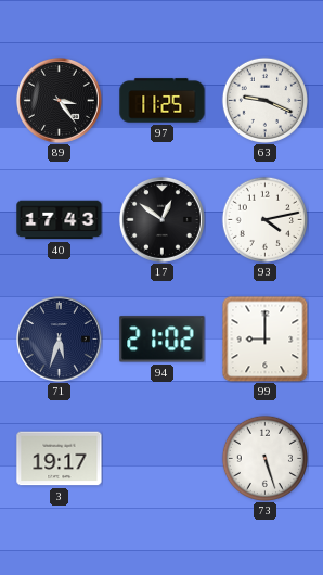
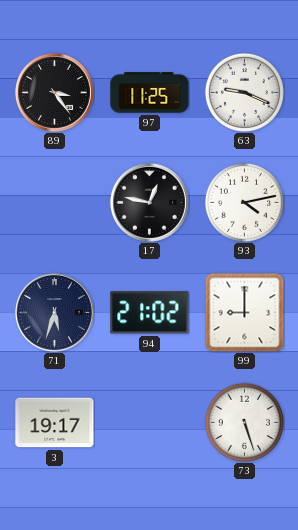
40: 17:43 -> none (60, 220)
17: 12:51 -> 12:47 (149, 202)
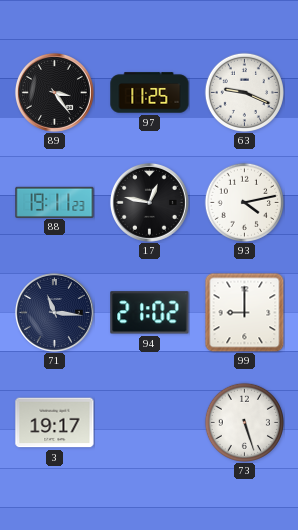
88: none -> 19:11 (55, 202)
71: 5:33 -> 11:16 (54, 312)
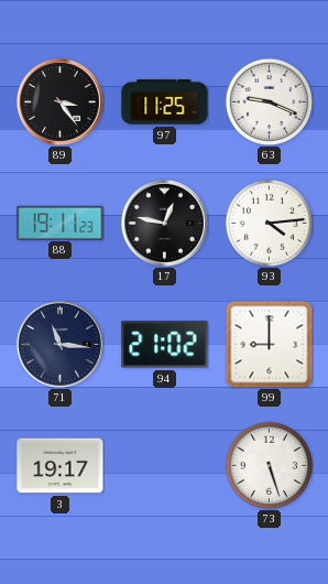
93: 4:13 -> 4:14 (269, 223)
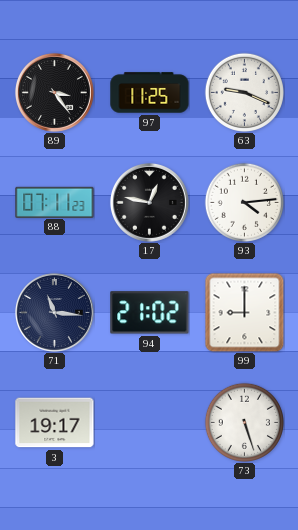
88: 19:11 -> 07:11 (55, 202)
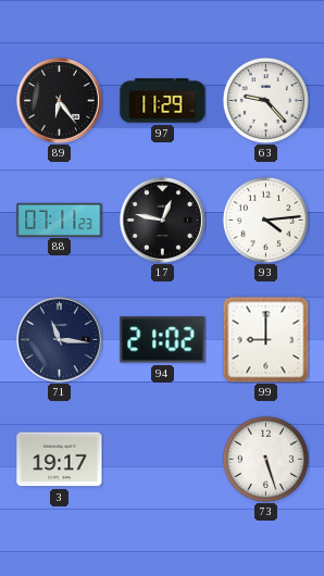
89: 3:24 -> 6:24 (59, 100)
97: 11:25 -> 11:29 (163, 101)
63: 9:19 -> 9:23 (265, 100)
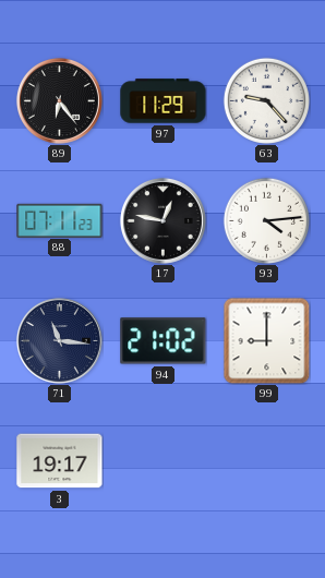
73: 5:27 -> none (265, 459)
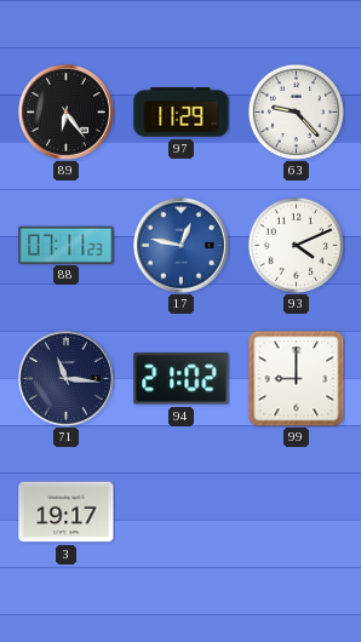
17 dial: black -> blue (180, 245)
93: 4:14 -> 4:11 (296, 245)
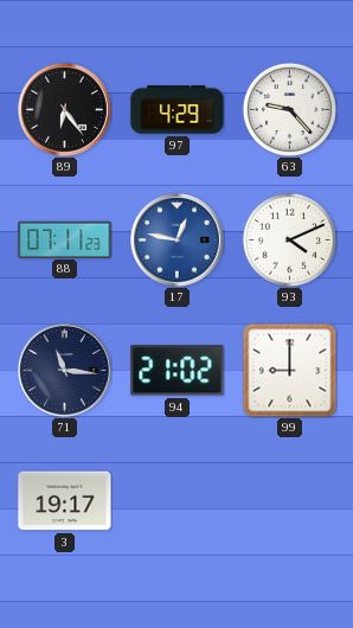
97: 11:29 -> 4:29 (178, 110)
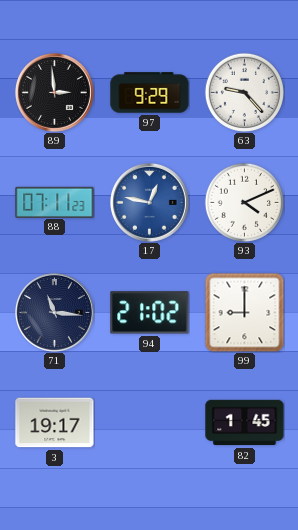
89: 6:24 -> 2:59 (54, 92)
97: 4:29 -> 9:29 (150, 93)
82: none -> 1:45 (245, 423)
